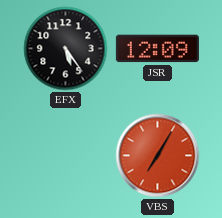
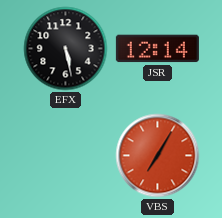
EFX: 5:24 -> 5:28 (66, 49)
JSR: 12:09 -> 12:14 (157, 49)
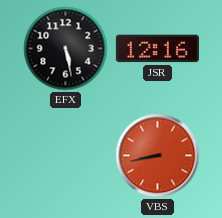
JSR: 12:14 -> 12:16 (157, 49)
VBS: 7:05 -> 8:43 (158, 156)
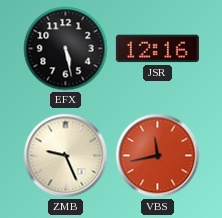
ZMB: none -> 9:26 (66, 156)
VBS: 8:43 -> 11:43 (158, 156)
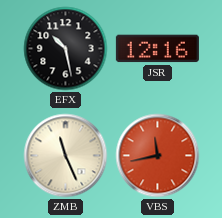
EFX: 5:28 -> 10:28 (66, 49)
ZMB: 9:26 -> 11:26 (66, 156)
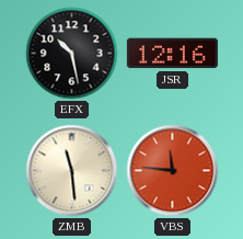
ZMB: 11:26 -> 11:29 (72, 171)
VBS: 11:43 -> 11:46 (173, 171)
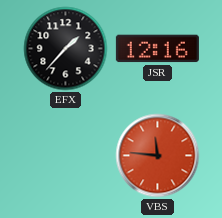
EFX: 10:28 -> 1:37 (66, 49)
ZMB: 11:29 -> none (72, 171)
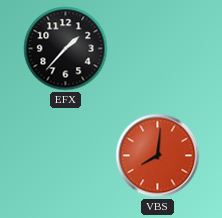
JSR: 12:16 -> none (157, 49)
VBS: 11:46 -> 8:01 (158, 156)
